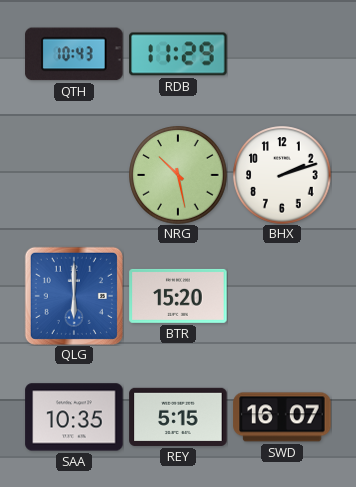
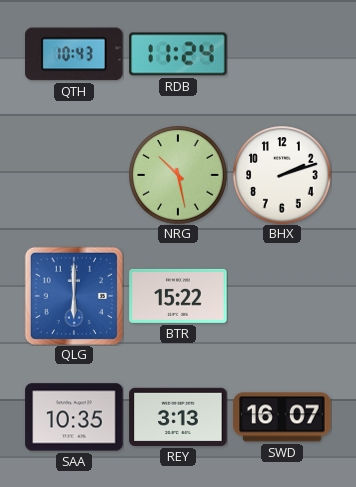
RDB: 11:29 -> 11:24 (178, 54)
BTR: 15:20 -> 15:22 (178, 296)
REY: 5:15 -> 3:13 (178, 417)
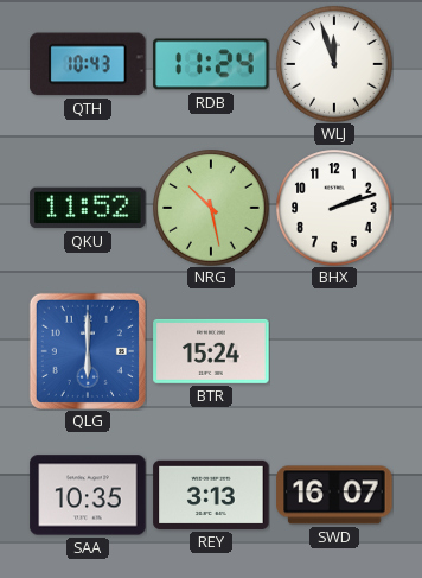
WLJ: none -> 11:57 (334, 64)
QKU: none -> 11:52 (88, 208)
BTR: 15:22 -> 15:24 (211, 351)
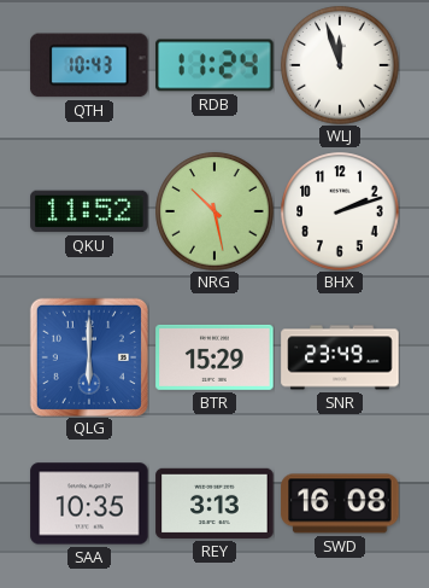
BTR: 15:24 -> 15:29 (214, 357)
SNR: none -> 23:49 (340, 357)
SWD: 16:07 -> 16:08 (340, 503)
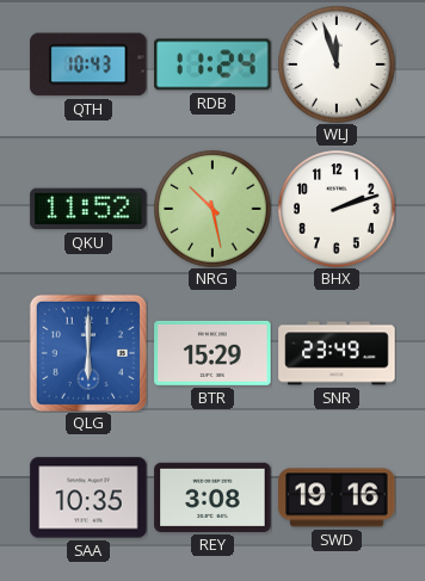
REY: 3:13 -> 3:08 (213, 497)
SWD: 16:08 -> 19:16 (337, 497)
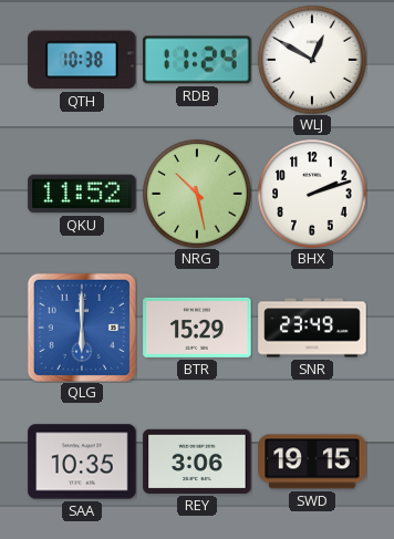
QTH: 10:43 -> 10:38 (82, 60)
WLJ: 11:57 -> 12:50 (312, 60)
REY: 3:08 -> 3:06 (197, 462)
SWD: 19:16 -> 19:15 (312, 462)
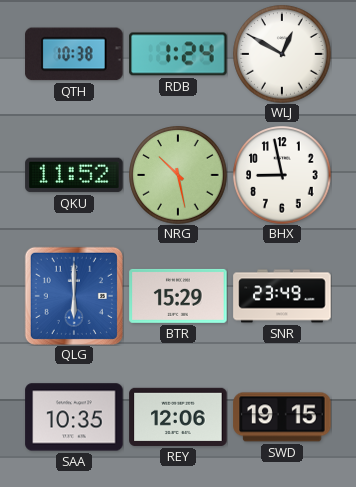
RDB: 11:24 -> 1:24 (178, 54)
BHX: 2:12 -> 8:58 (282, 175)
REY: 3:06 -> 12:06 (178, 417)
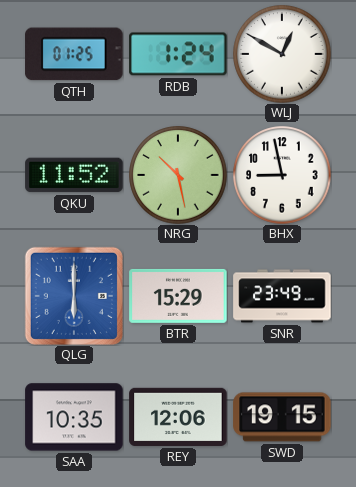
QTH: 10:38 -> 01:25 (74, 54)
